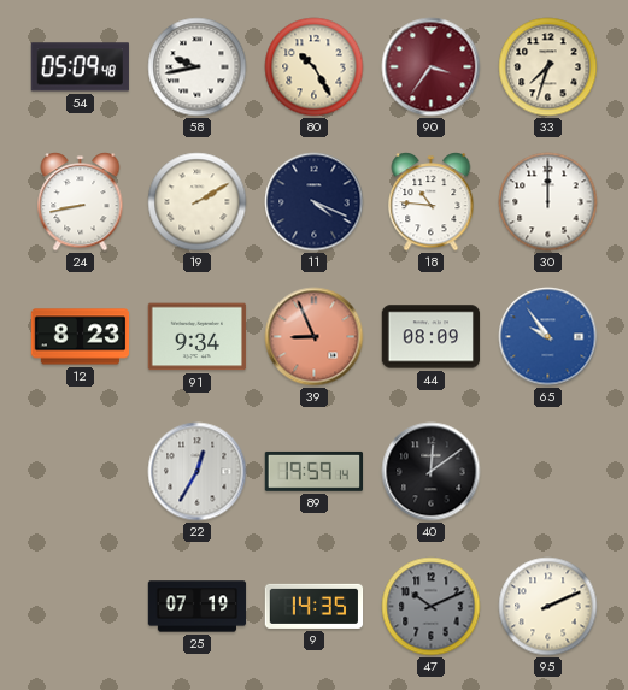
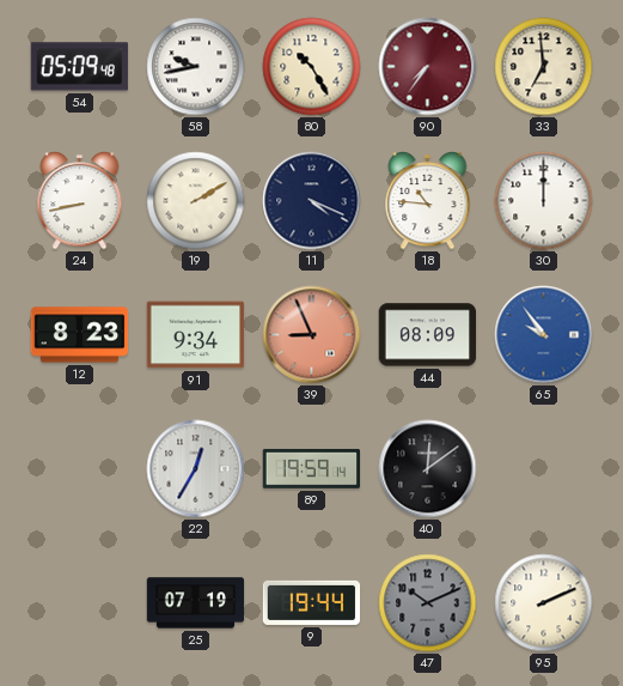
90: 3:36 -> 7:36 (428, 67)
33: 7:33 -> 6:59 (544, 67)
9: 14:35 -> 19:44 (312, 602)
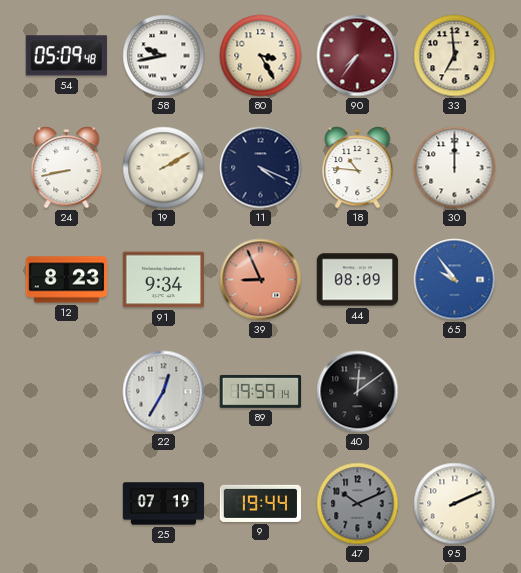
80: 10:25 -> 3:25 (261, 56)
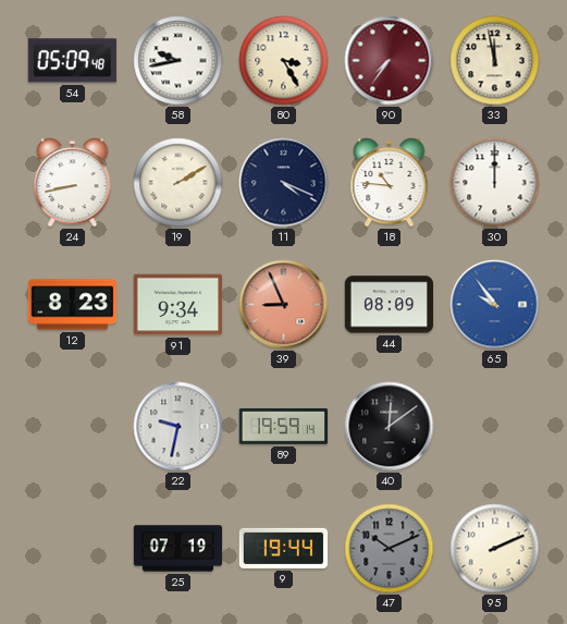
33: 6:59 -> 11:58 (495, 61)
22: 12:35 -> 9:32 (178, 427)
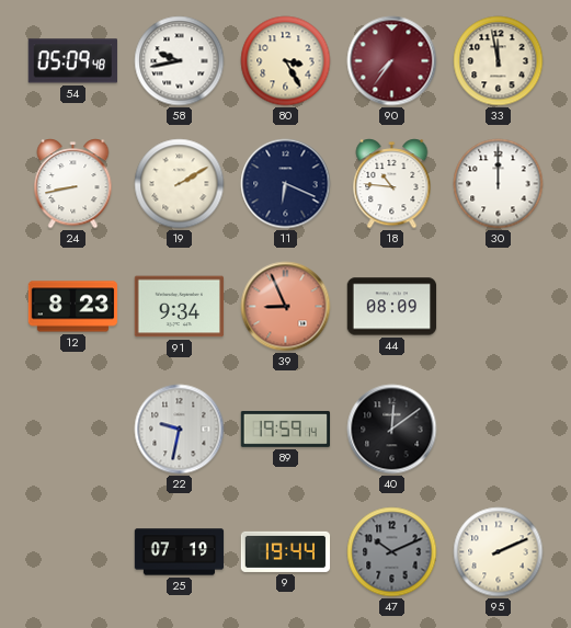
11: 4:19 -> 6:19 (286, 184)
65: 9:54 -> none (495, 305)
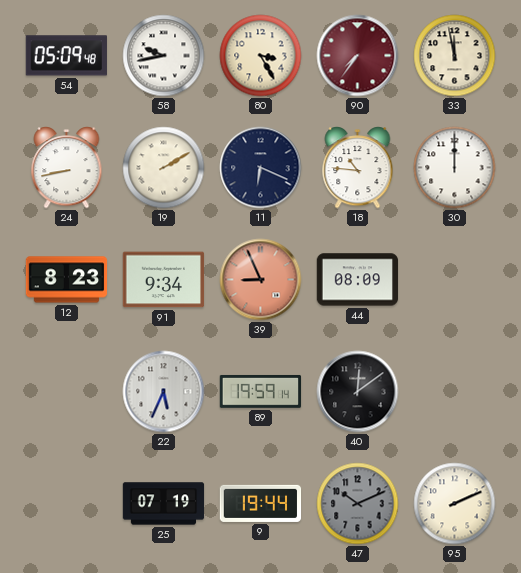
22: 9:32 -> 5:34 (164, 392)
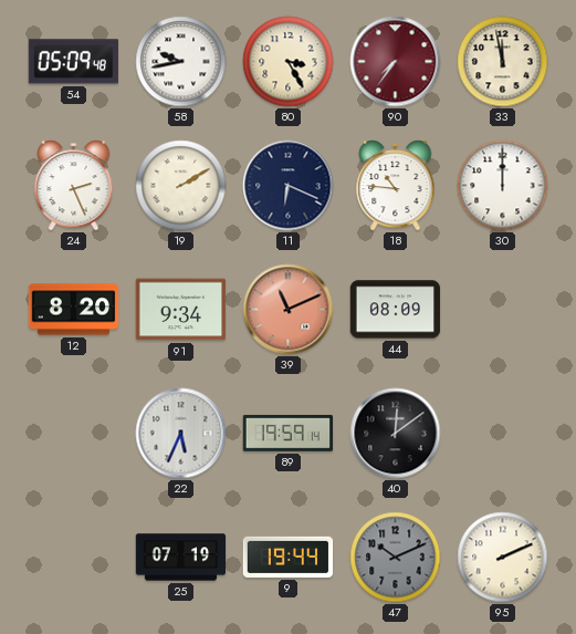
24: 8:43 -> 2:26 (74, 186)
12: 8:23 -> 8:20 (74, 310)
39: 8:56 -> 11:11 (289, 310)
